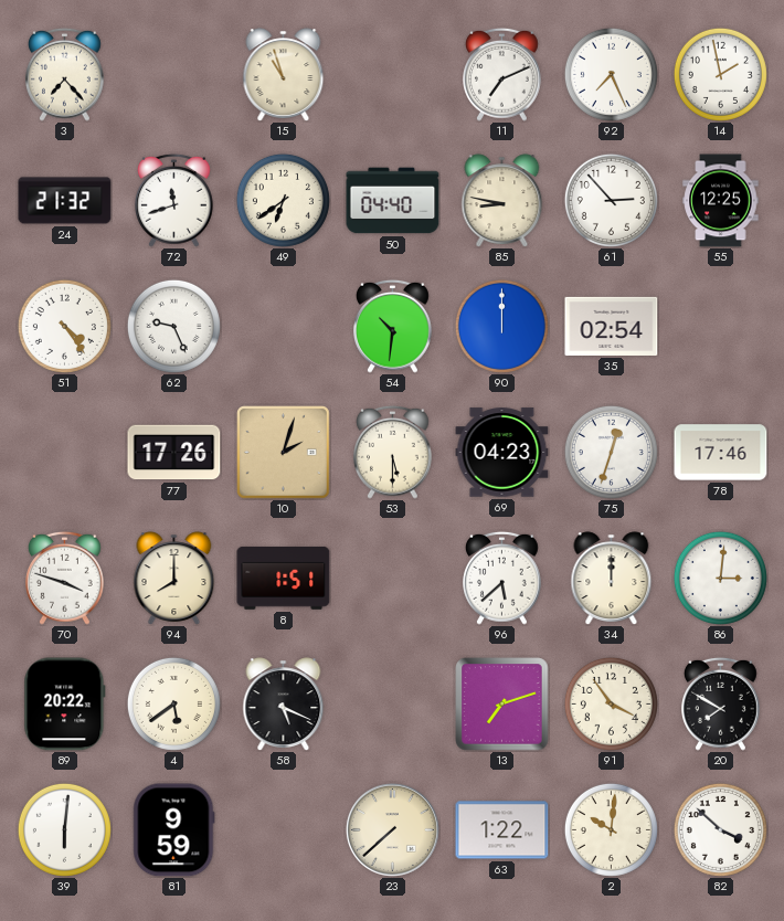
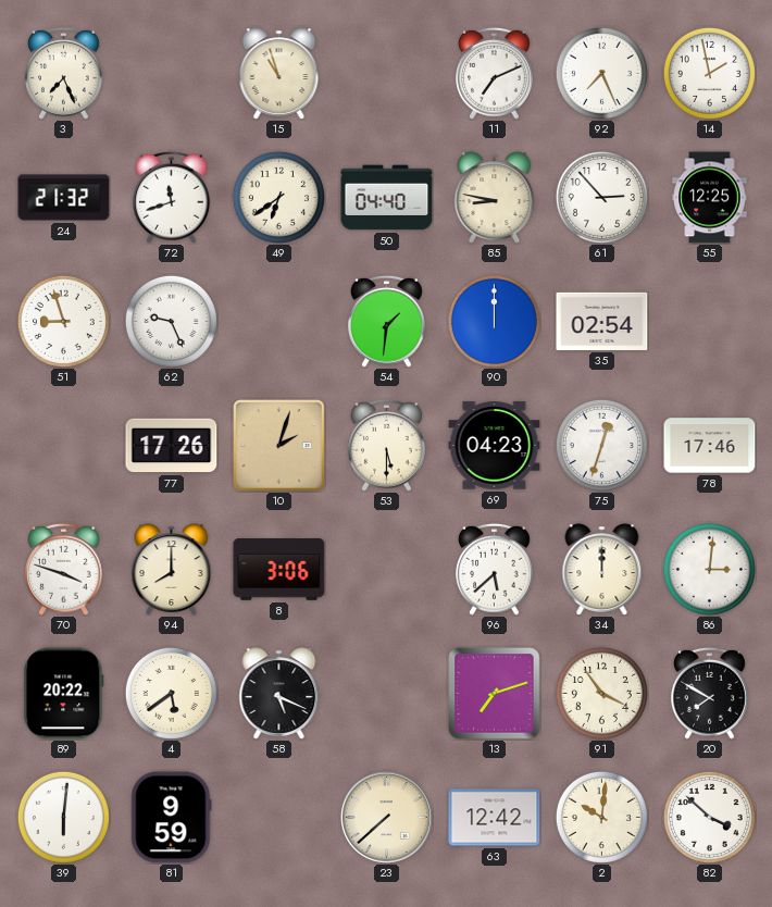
3: 7:23 -> 7:26 (64, 73)
51: 4:24 -> 8:57 (63, 321)
54: 10:31 -> 1:31 (387, 321)
8: 1:51 -> 3:06 (279, 569)
63: 1:22 -> 12:42 (495, 818)
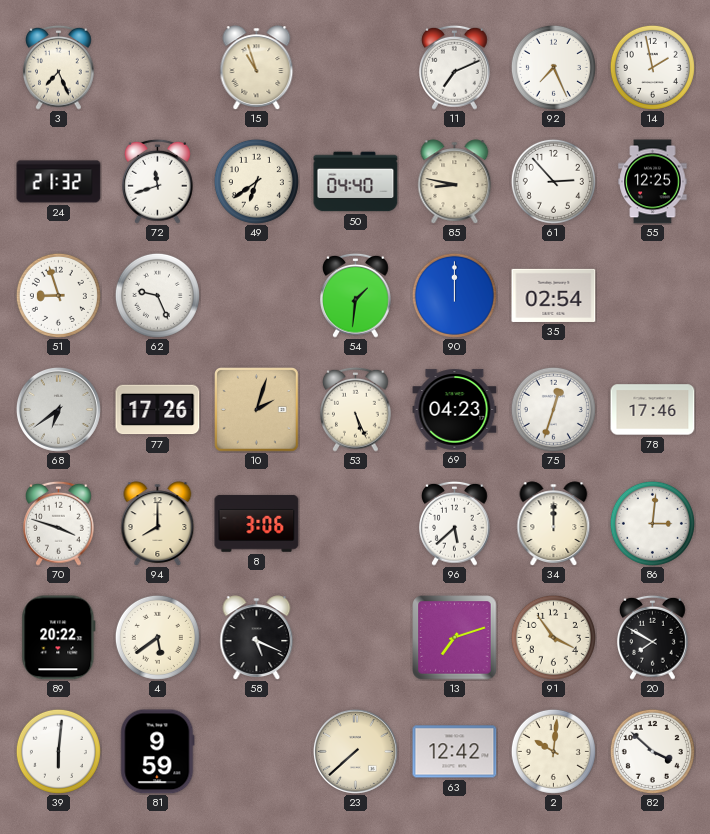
68: none -> 6:39 (58, 409)
53: 5:30 -> 5:26 (356, 409)
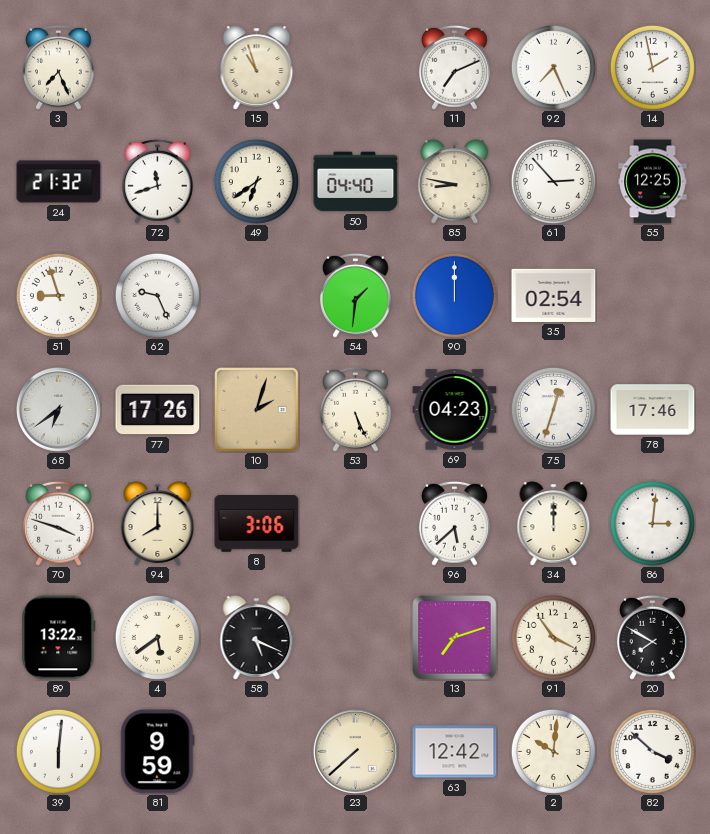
89: 20:22 -> 13:22 (59, 638)
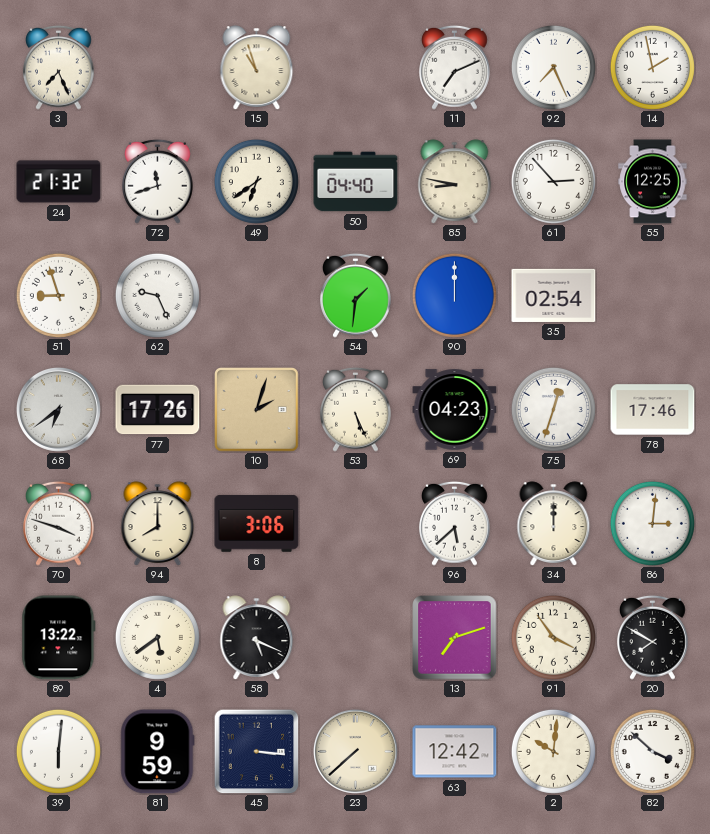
45: none -> 3:16 (256, 751)
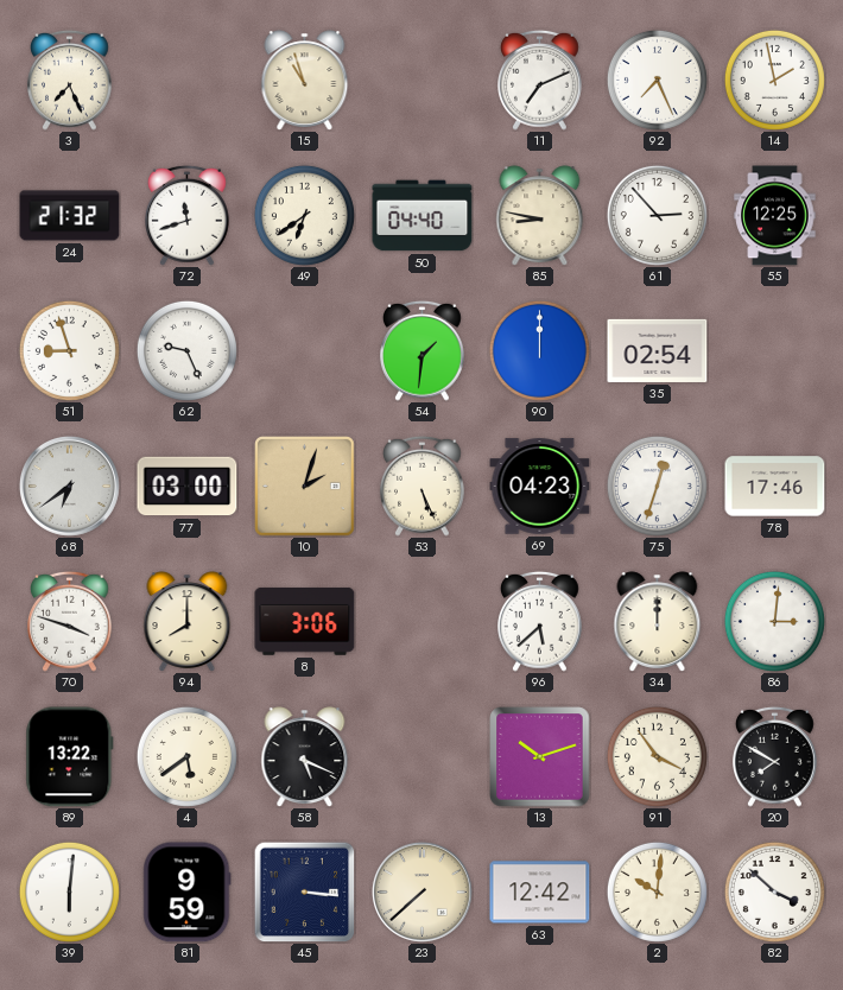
77: 17:26 -> 03:00 (188, 487)
13: 7:12 -> 10:12 (540, 757)
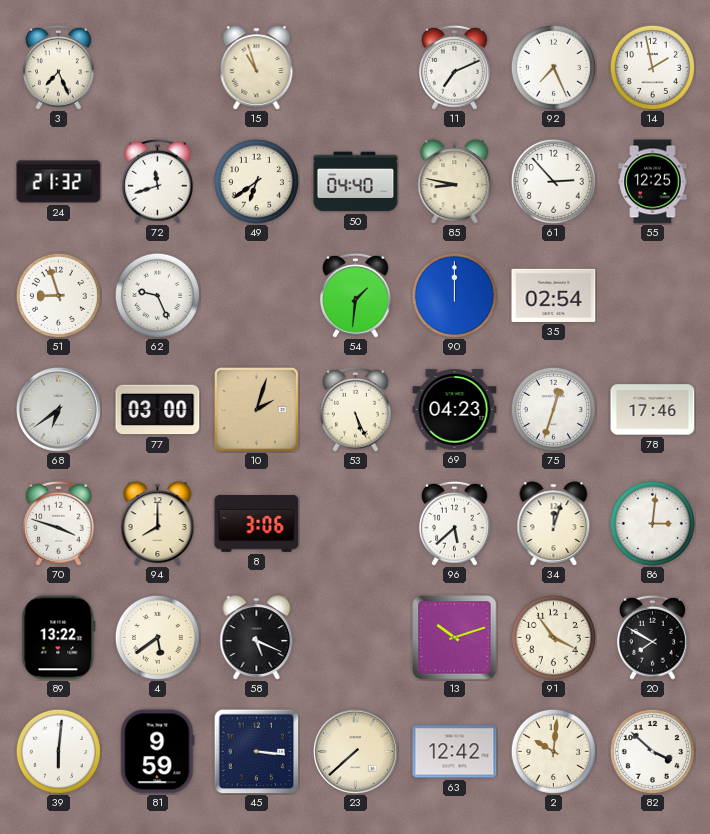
34: 12:00 -> 12:03 (554, 524)
